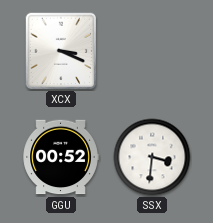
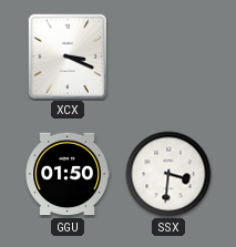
GGU: 00:52 -> 01:50 (68, 174)
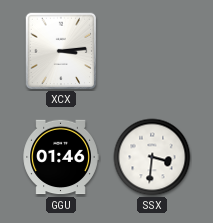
XCX: 3:19 -> 3:14 (61, 51)
GGU: 01:50 -> 01:46 (61, 157)
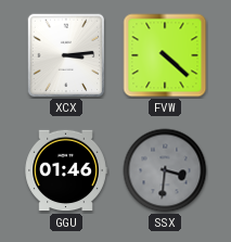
FVW: none -> 4:22 (165, 55)
SSX dial: white -> grey (165, 170)
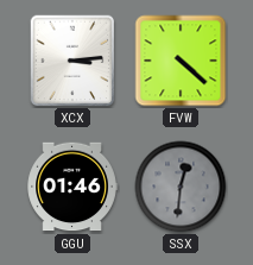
SSX: 3:31 -> 12:31 (181, 187)
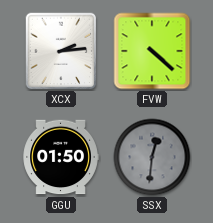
XCX: 3:14 -> 2:14 (61, 51)
GGU: 01:46 -> 01:50 (61, 157)
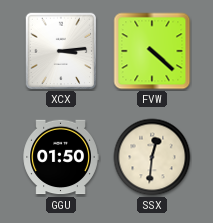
XCX: 2:14 -> 3:14 (61, 51)
SSX dial: grey -> cream (152, 157)
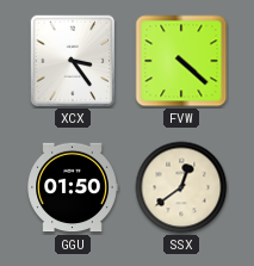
XCX: 3:14 -> 3:24 (73, 61)
SSX: 12:31 -> 12:39 (181, 187)
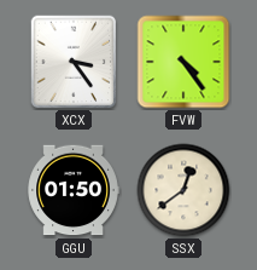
FVW: 4:22 -> 4:24 (183, 62)
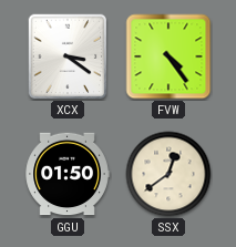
XCX: 3:24 -> 3:21 (68, 56)
